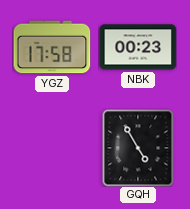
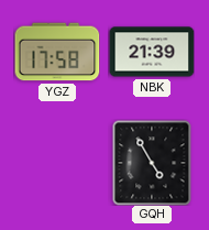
NBK: 00:23 -> 21:39 (152, 52)
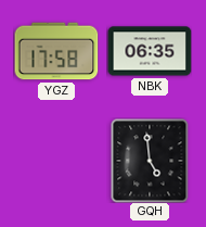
NBK: 21:39 -> 06:35 (150, 51)
GQH: 4:55 -> 4:59 (150, 161)
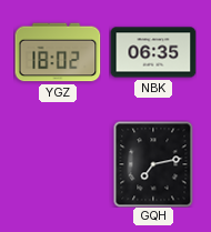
YGZ: 17:58 -> 18:02 (58, 52)
GQH: 4:59 -> 7:13 (153, 164)
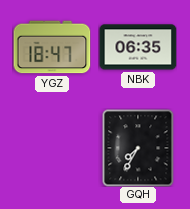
YGZ: 18:02 -> 18:47 (52, 47)
GQH: 7:13 -> 7:35 (138, 148)
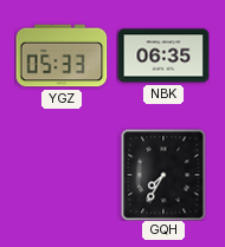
YGZ: 18:47 -> 05:33 (62, 56)
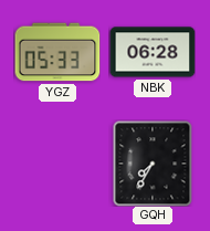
NBK: 06:35 -> 06:28 (153, 52)
